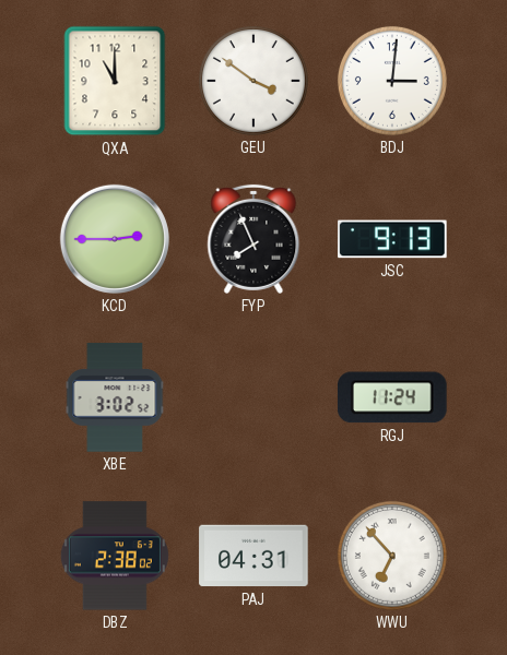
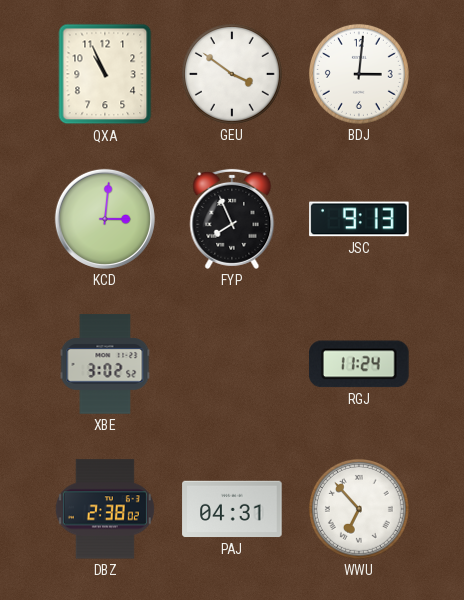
QXA: 11:00 -> 10:56 (105, 74)
KCD: 2:45 -> 3:01 (105, 219)
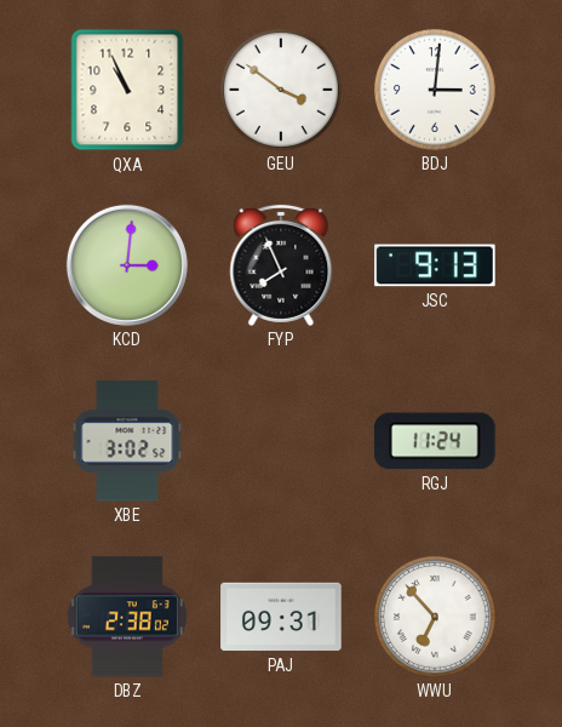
PAJ: 04:31 -> 09:31 (281, 617)
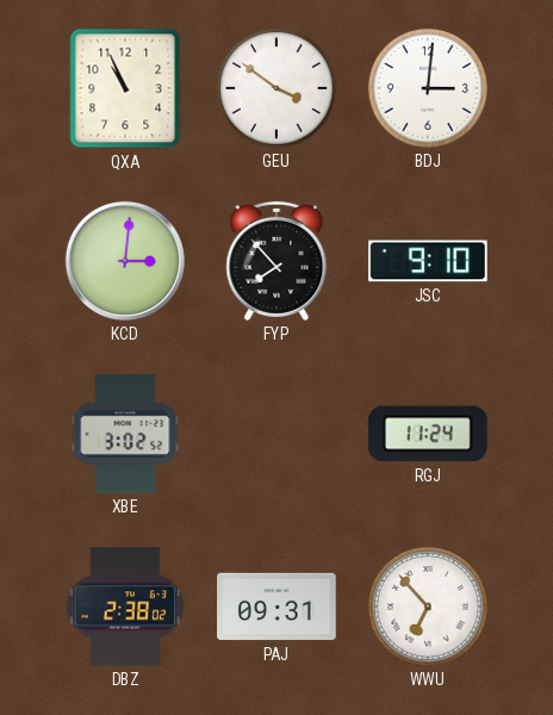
FYP: 7:56 -> 7:53 (276, 261)
JSC: 9:13 -> 9:10 (428, 261)
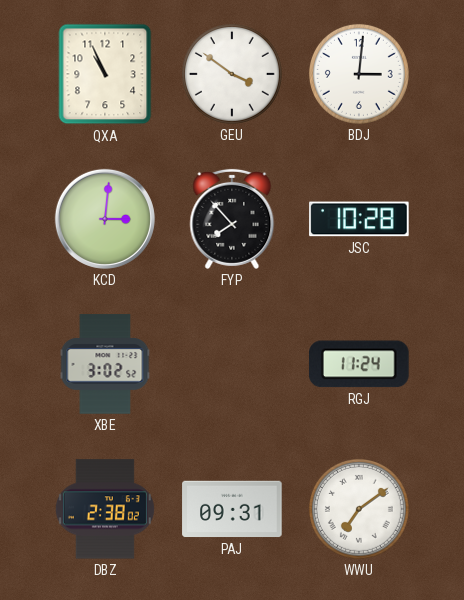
JSC: 9:10 -> 10:28 (359, 219)
WWU: 6:53 -> 7:09 (359, 509)
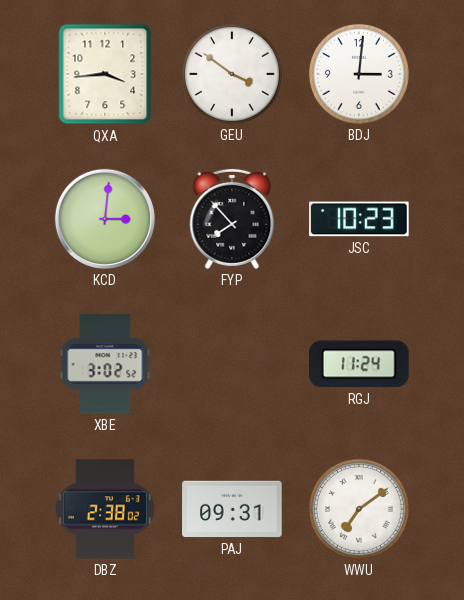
QXA: 10:56 -> 3:44 (105, 74)
JSC: 10:28 -> 10:23 (359, 219)
